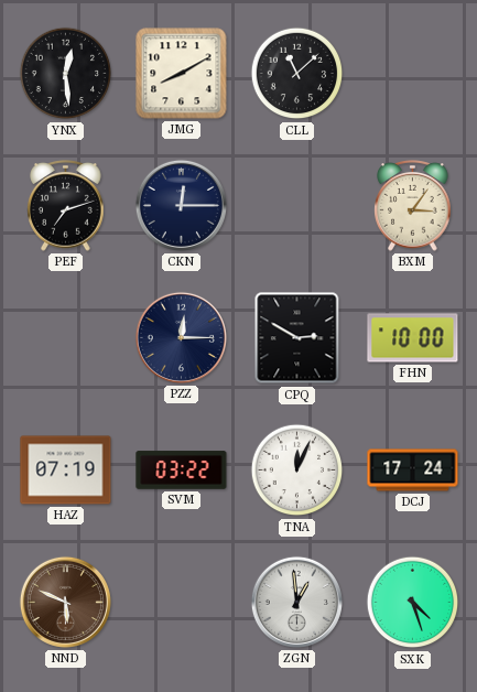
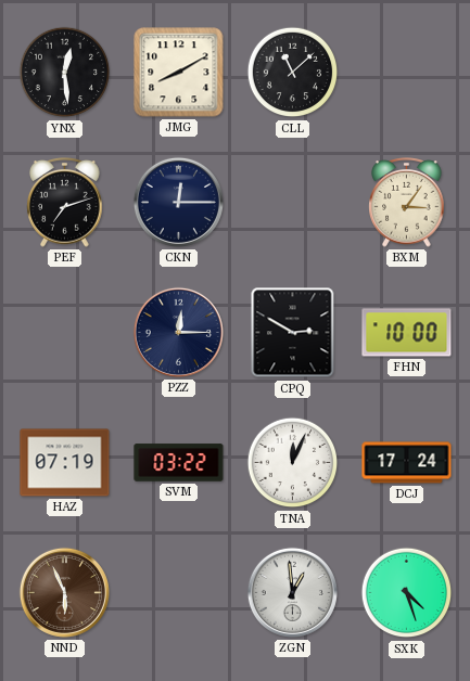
NND: 5:49 -> 5:56 (64, 592)
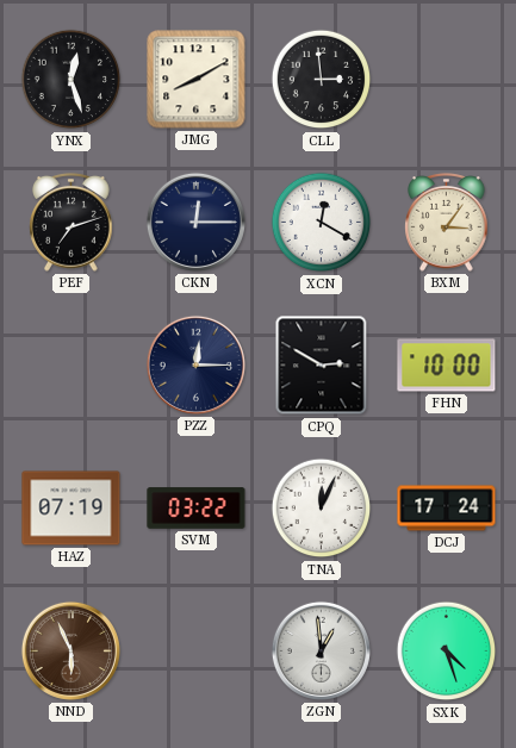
YNX: 12:29 -> 12:27 (72, 80)
CLL: 11:08 -> 2:59 (322, 80)
XCN: none -> 12:20 (322, 223)
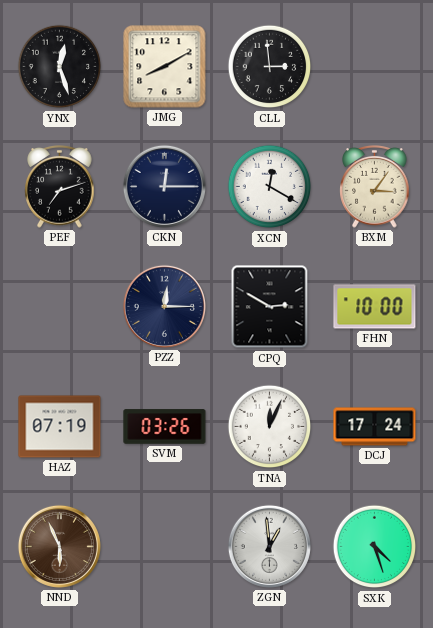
SVM: 03:22 -> 03:26 (165, 427)
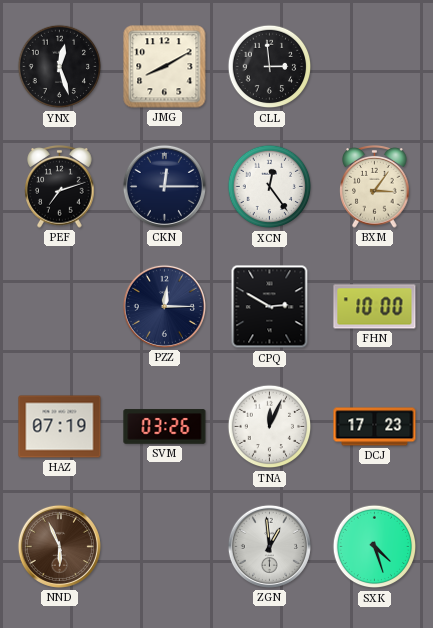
XCN: 12:20 -> 12:24 (270, 187)
DCJ: 17:24 -> 17:23 (375, 427)
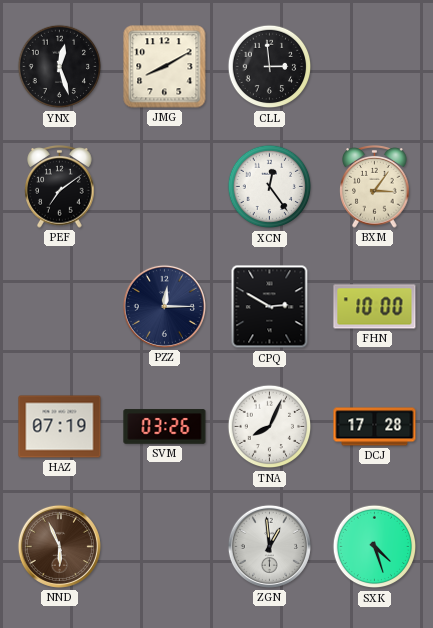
PEF: 7:12 -> 7:09 (60, 187)
CKN: 12:15 -> none (164, 186)
TNA: 12:04 -> 8:04 (270, 427)
DCJ: 17:23 -> 17:28 (375, 427)
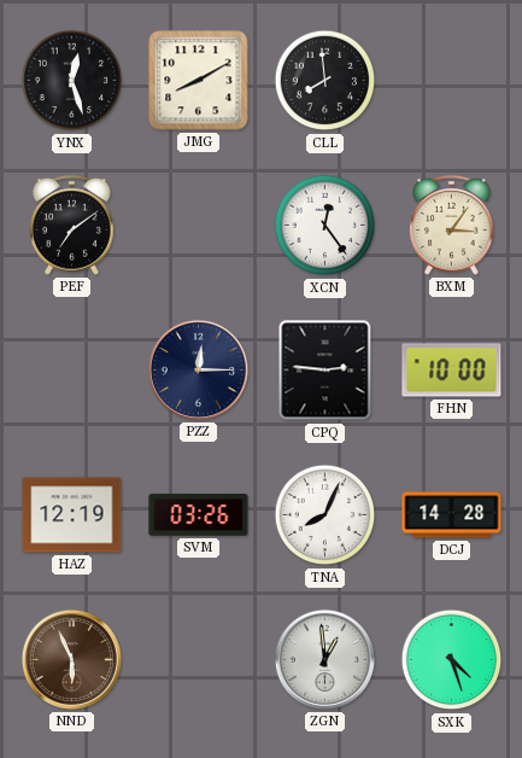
CLL: 2:59 -> 7:59 (325, 81)
CPQ: 2:50 -> 2:46 (325, 371)
HAZ: 07:19 -> 12:19 (72, 515)
DCJ: 17:28 -> 14:28 (452, 515)
